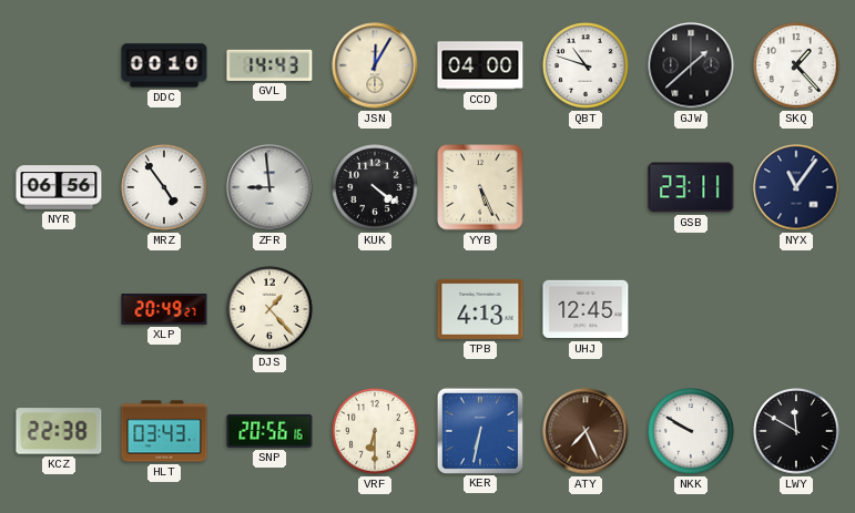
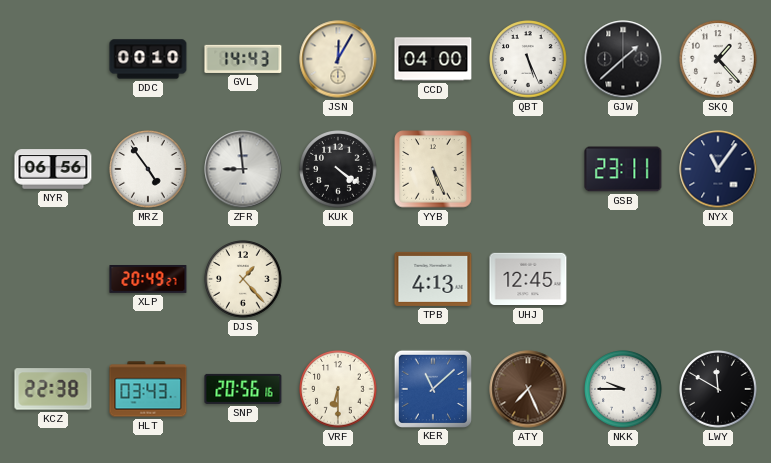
QBT: 10:48 -> 5:26 (528, 59)
KER: 6:32 -> 11:08 (432, 388)
NKK: 9:50 -> 9:45 (623, 389)
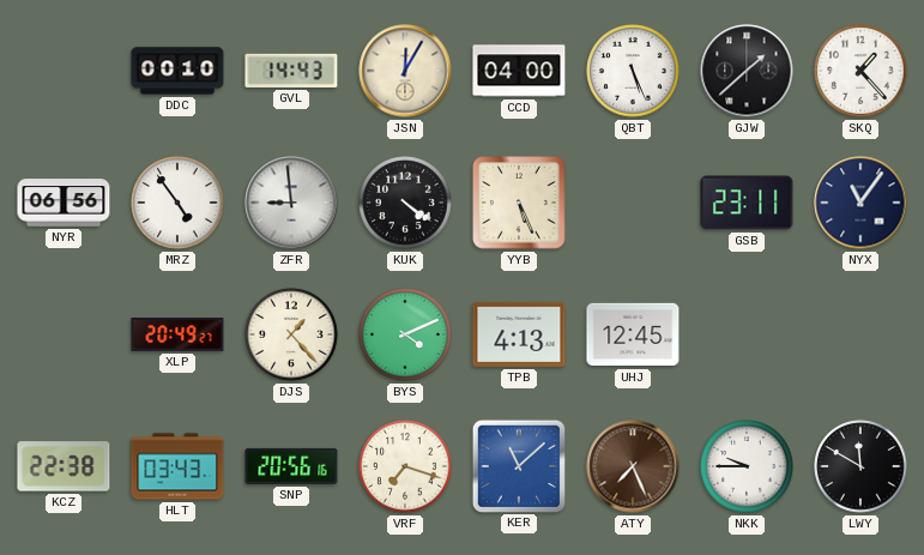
BYS: none -> 4:11 (405, 334)
VRF: 6:30 -> 7:18 (405, 466)
